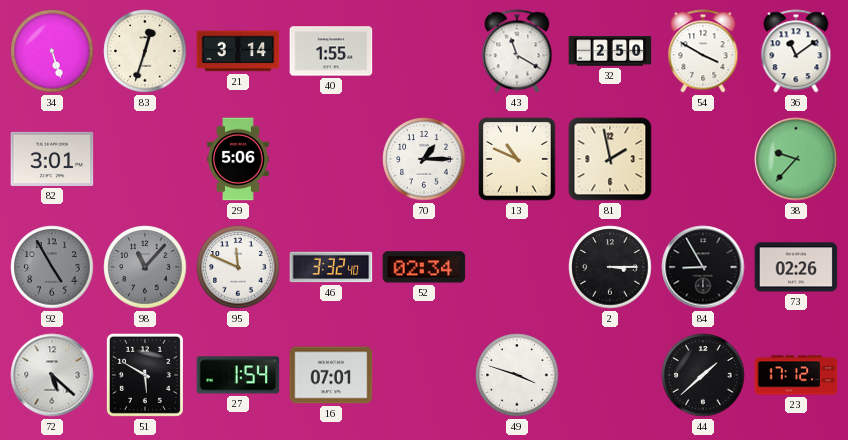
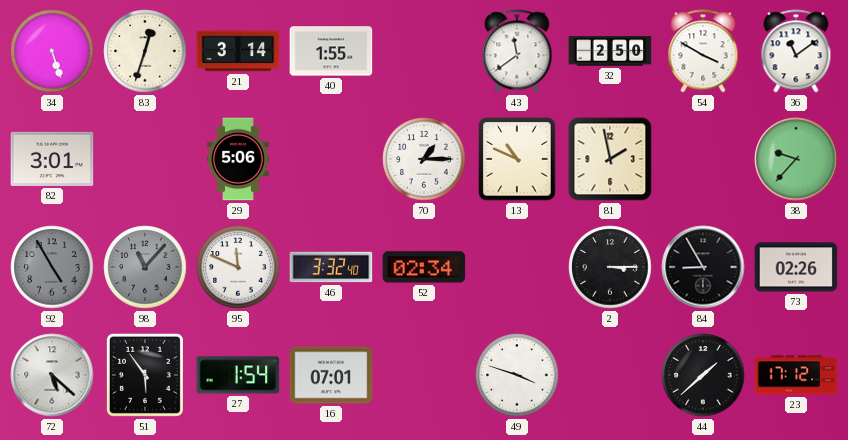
43: 11:20 -> 11:39 (517, 51)
51: 5:50 -> 5:54 (145, 375)
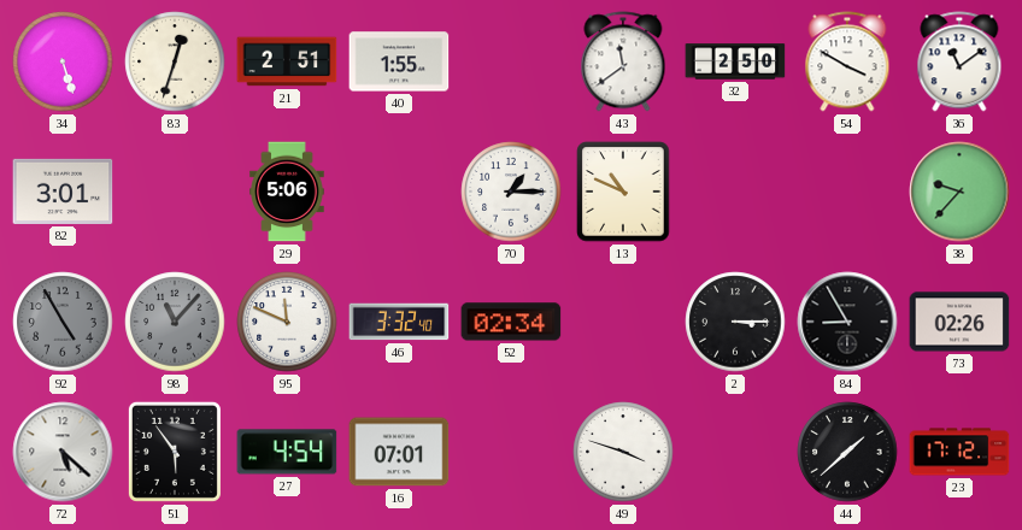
21: 3:14 -> 2:51 (287, 61)
81: 1:58 -> none (610, 159)
27: 1:54 -> 4:54 (287, 452)
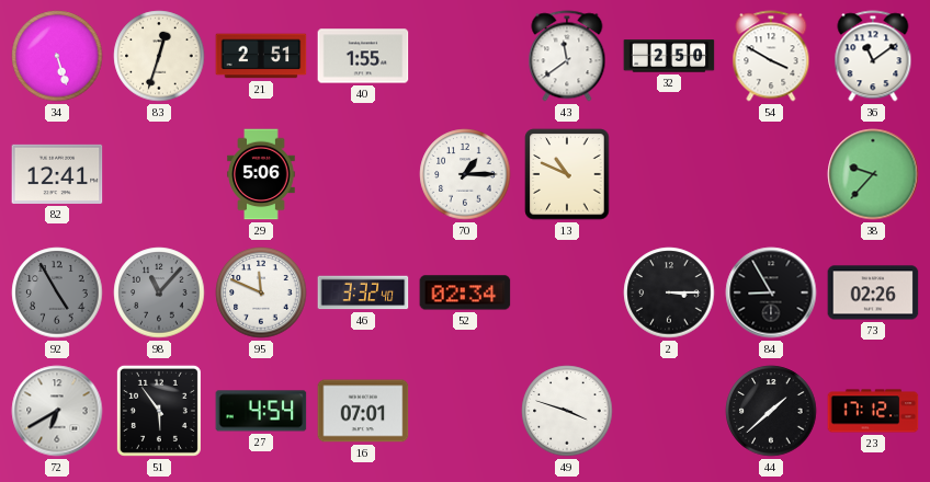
82: 3:01 -> 12:41 (57, 174)
72: 5:22 -> 6:40 (57, 411)
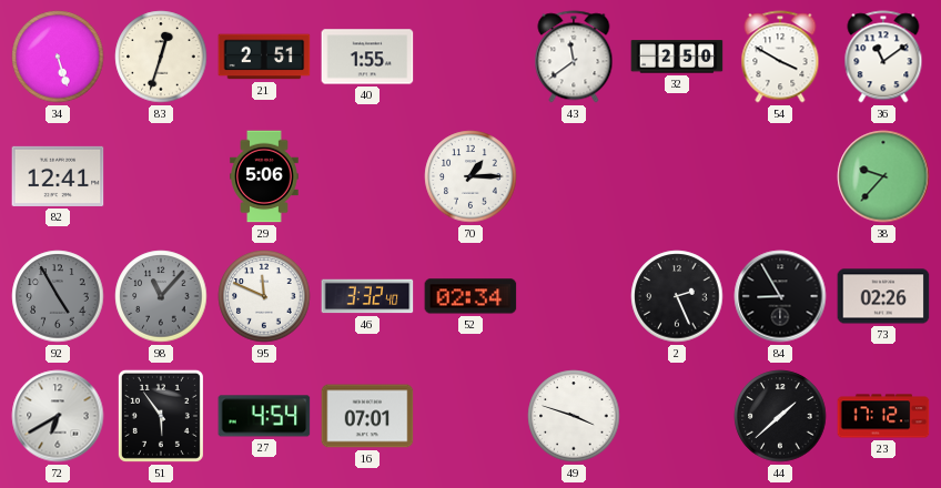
13: 10:49 -> none (567, 174)
2: 3:15 -> 2:26 (677, 296)
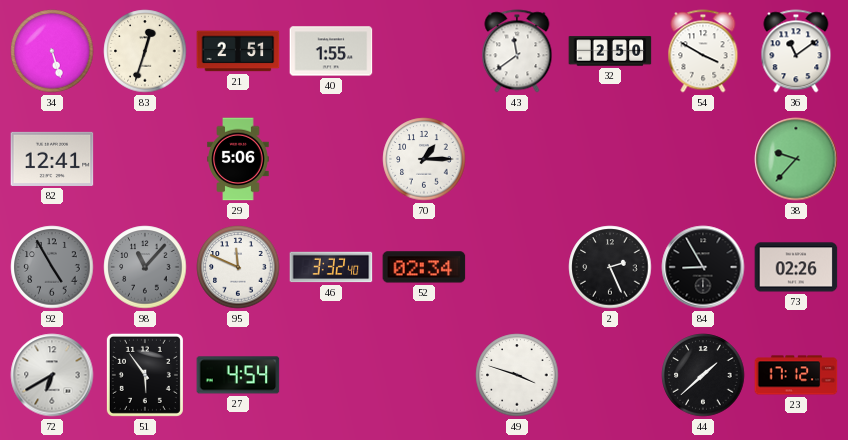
16: 07:01 -> none (367, 416)
